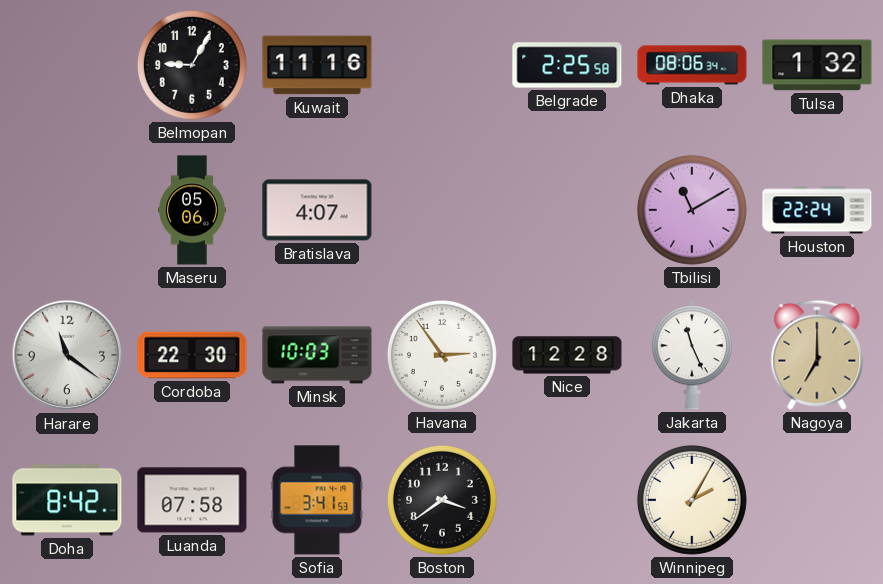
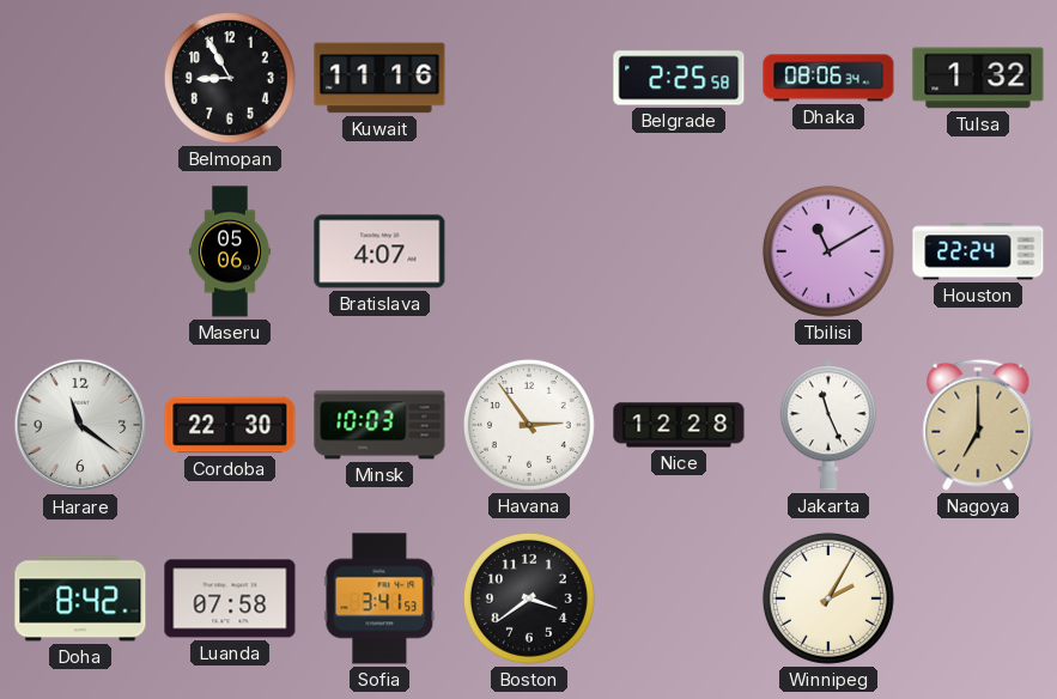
Belmopan: 9:05 -> 8:55 (230, 78)
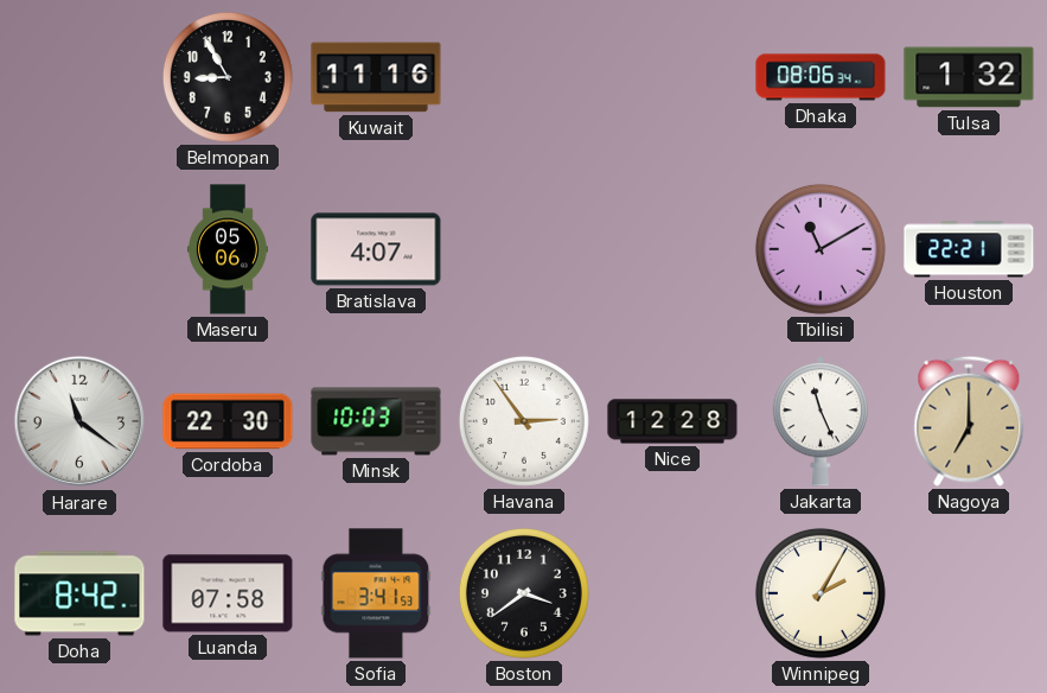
Belgrade: 2:25 -> none (679, 78)
Houston: 22:24 -> 22:21 (969, 249)
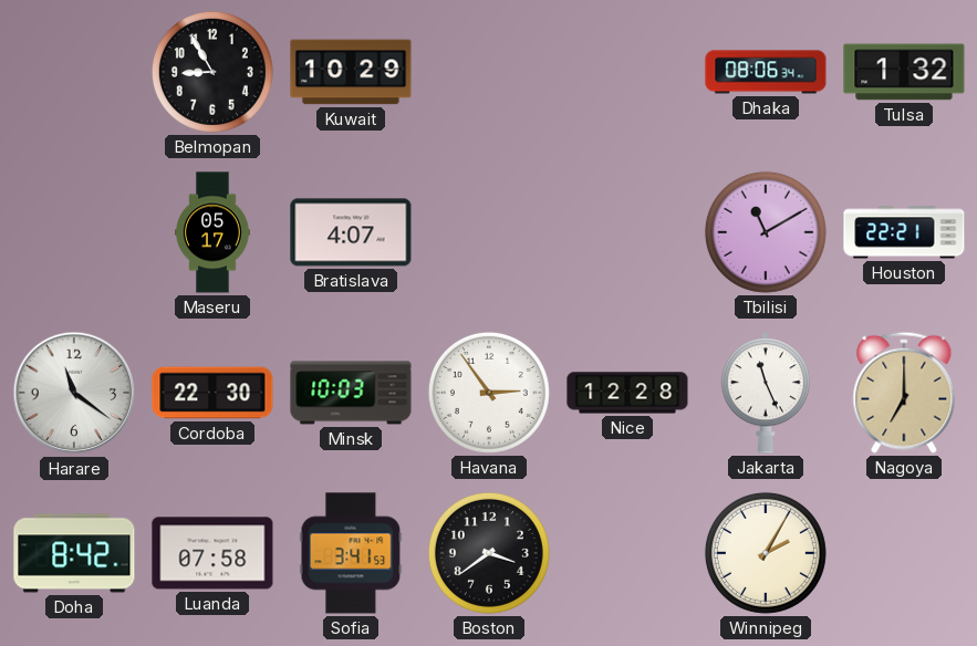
Kuwait: 11:16 -> 10:29 (351, 72)
Maseru: 05:06 -> 05:17 (214, 232)
